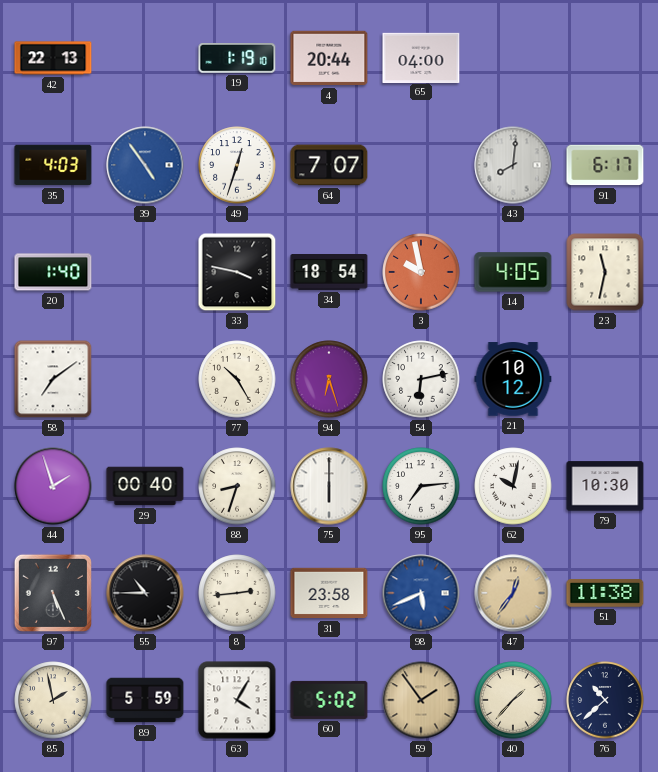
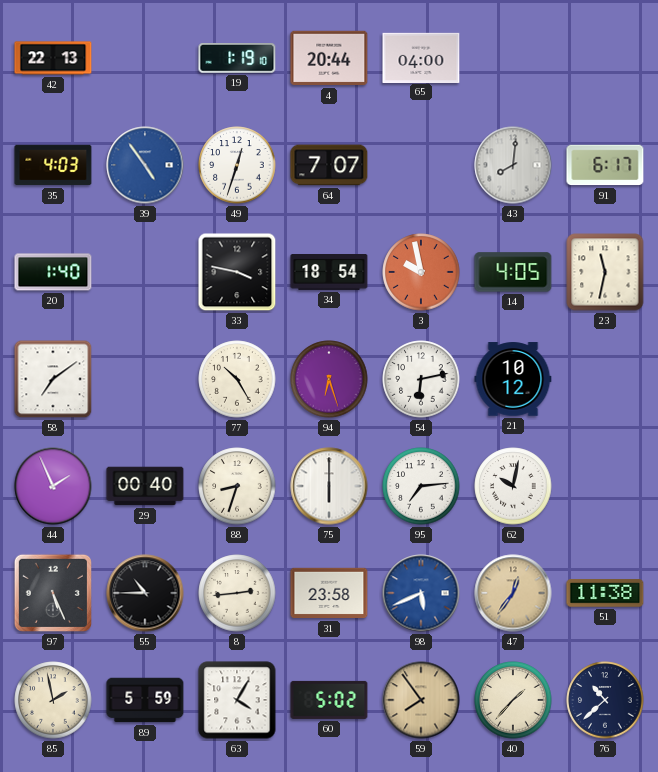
44: 1:57 -> 1:56 (53, 486)
79: 10:30 -> none (605, 486)
59: 1:54 -> 7:54 (421, 700)
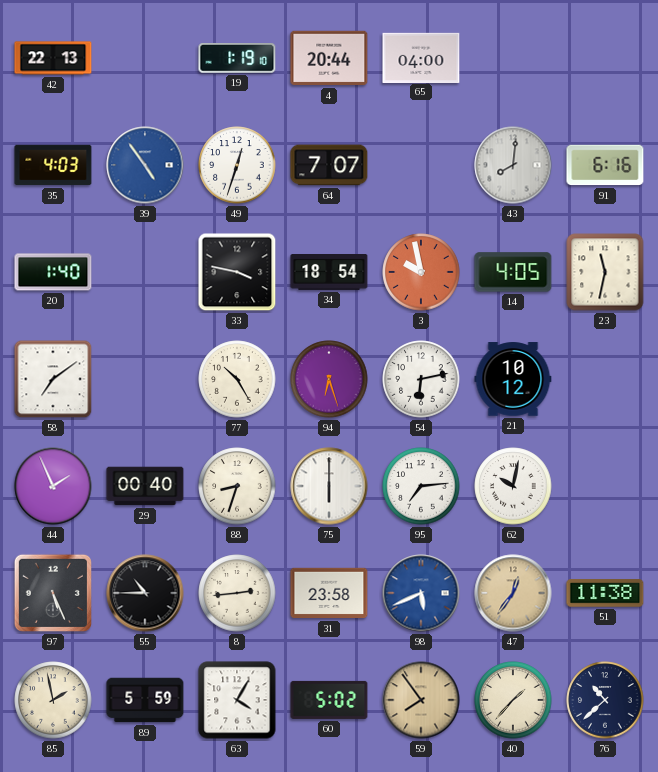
91: 6:17 -> 6:16 (605, 165)
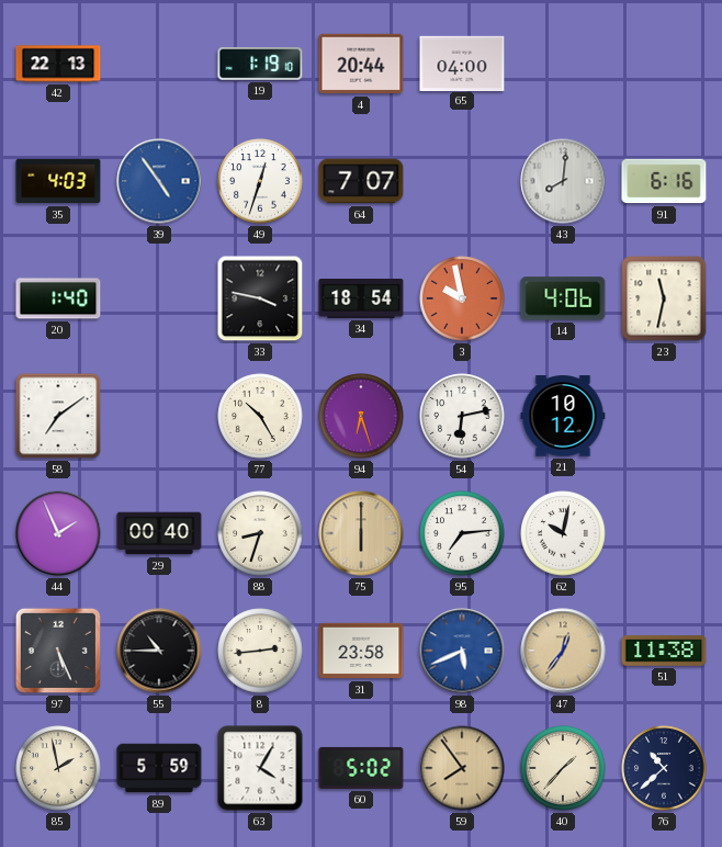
14: 4:05 -> 4:06 (563, 298)
75 dial: white -> champagne (361, 533)
